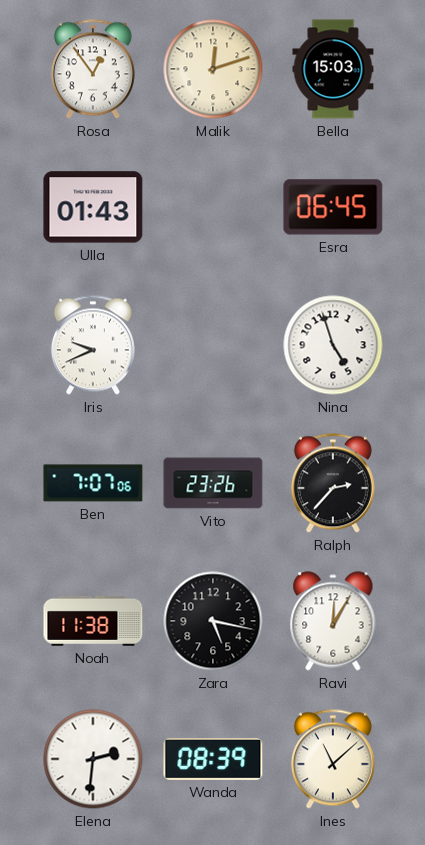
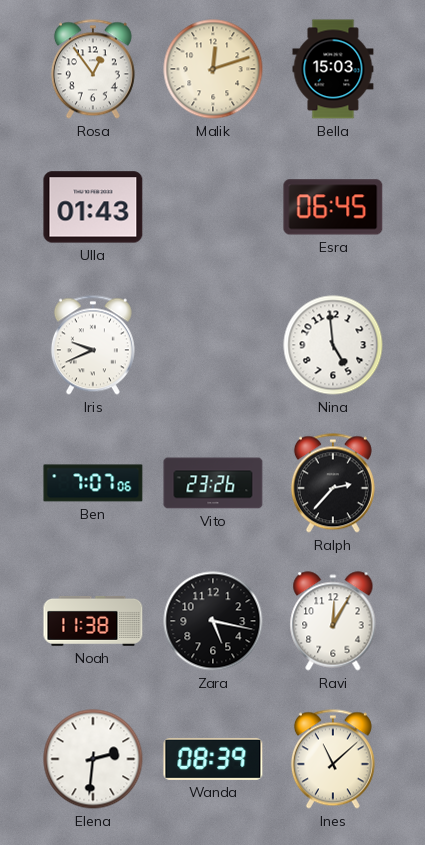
Nina: 4:57 -> 4:59 (333, 345)
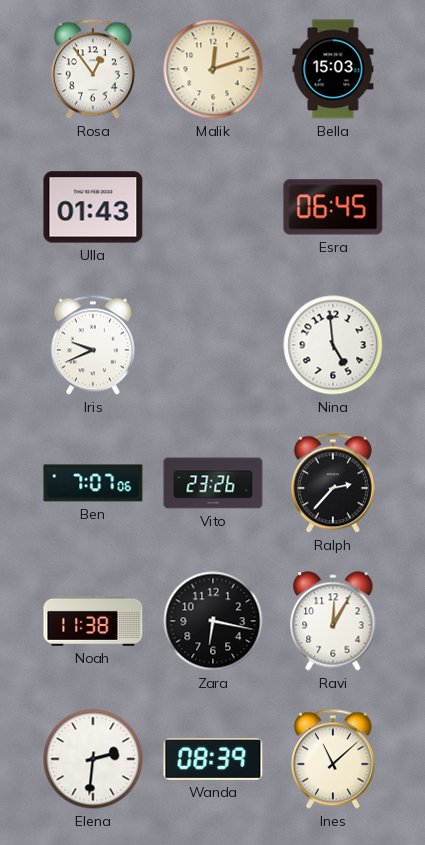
Zara: 5:17 -> 6:17 (213, 621)
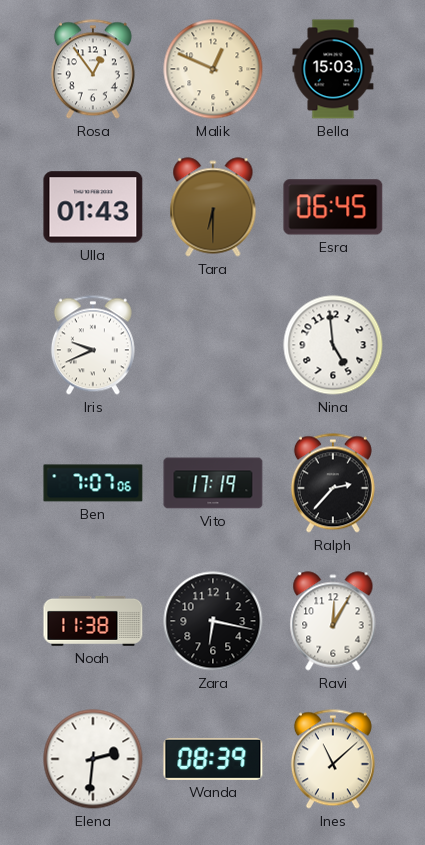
Malik: 12:12 -> 12:49 (213, 69)
Tara: none -> 6:30 (213, 207)
Vito: 23:26 -> 17:19 (213, 483)
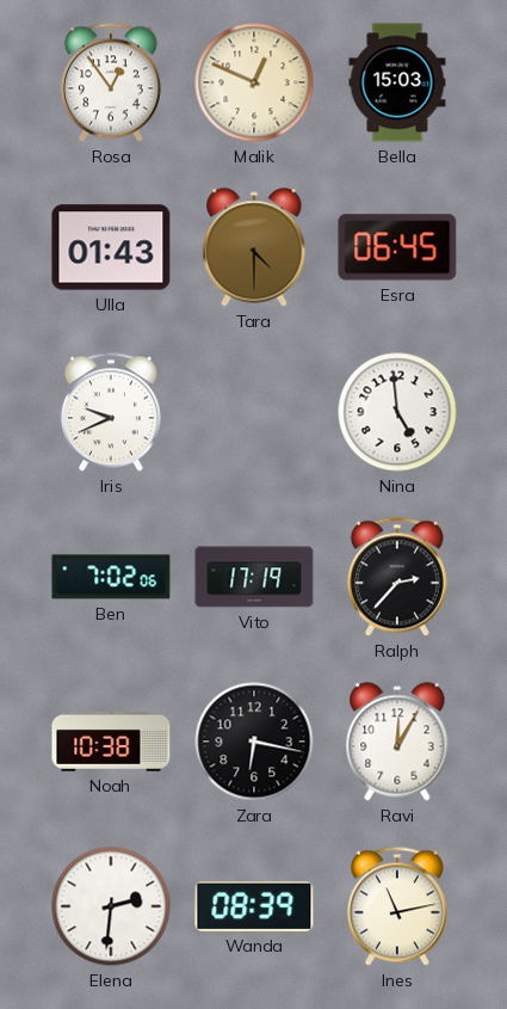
Tara: 6:30 -> 4:30 (254, 247)
Ben: 7:07 -> 7:02 (111, 577)
Noah: 11:38 -> 10:38 (111, 742)
Ines: 11:08 -> 11:13 (397, 906)
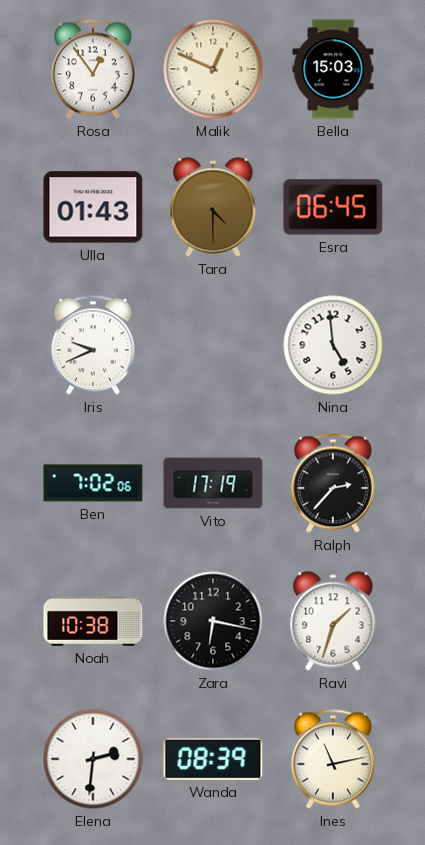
Ravi: 12:05 -> 1:33 (333, 621)
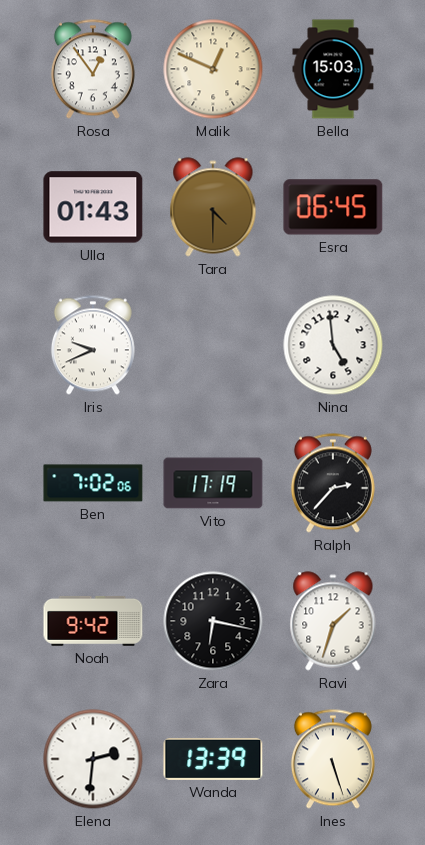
Noah: 10:38 -> 9:42 (93, 621)
Wanda: 08:39 -> 13:39 (213, 759)
Ines: 11:13 -> 5:27 (333, 759)
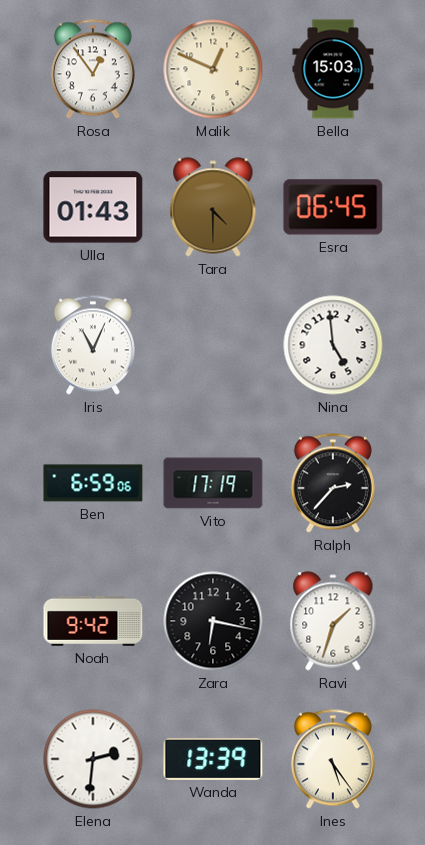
Iris: 9:41 -> 11:04 (93, 345)
Ben: 7:02 -> 6:59 (93, 483)
Ines: 5:27 -> 5:24 (333, 759)
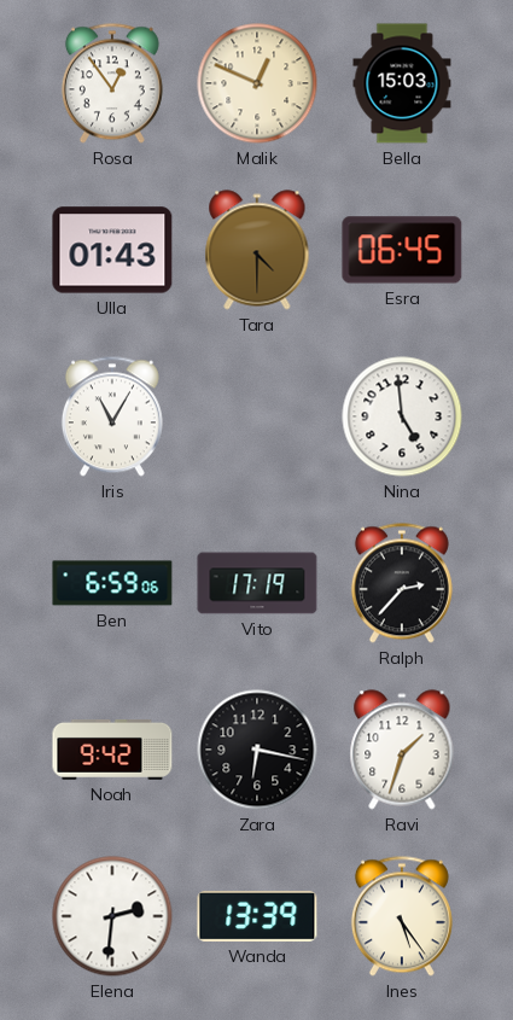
Iris: 11:04 -> 11:05 (112, 416)
